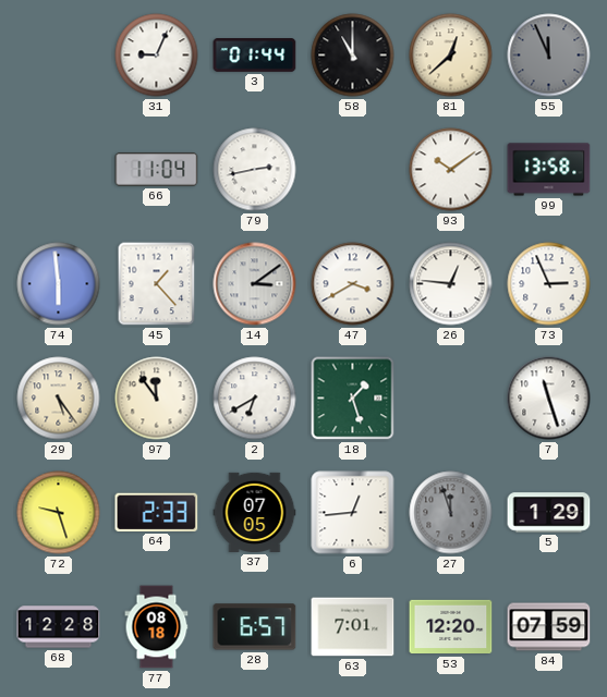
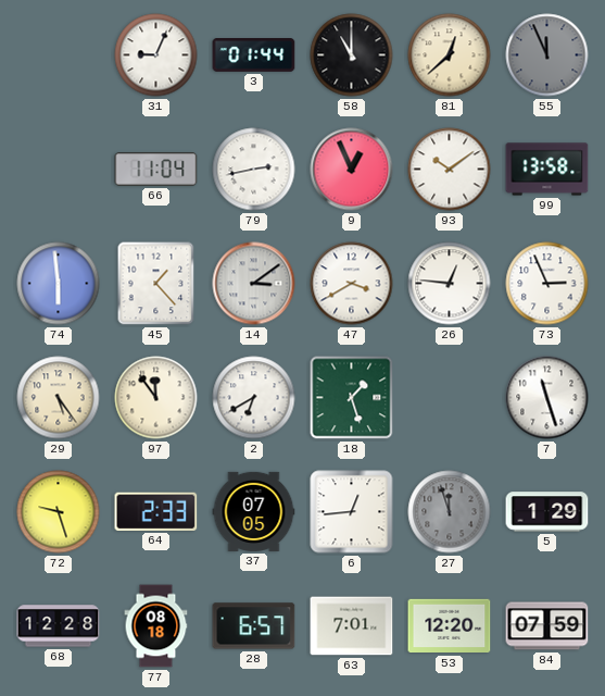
9: none -> 12:56 (352, 170)
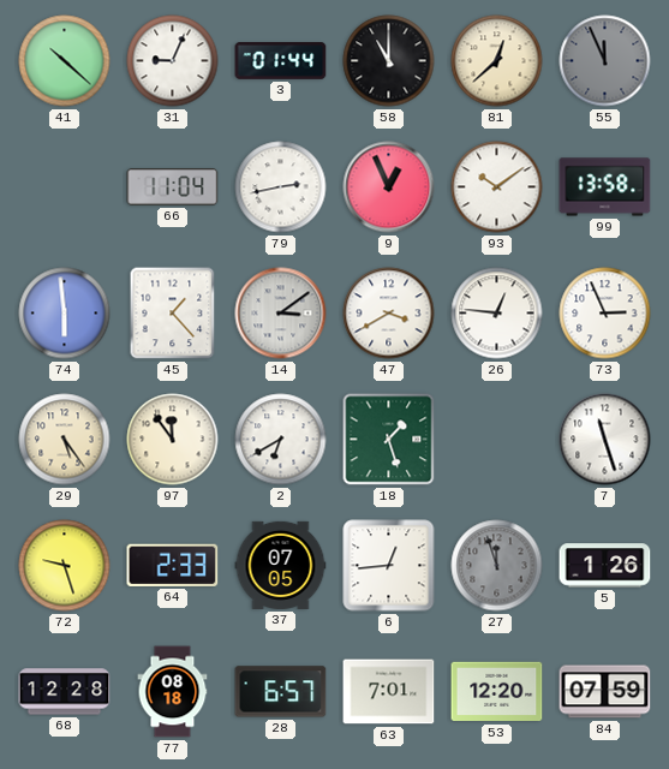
41: none -> 10:22 (65, 61)
5: 1:29 -> 1:26 (605, 566)
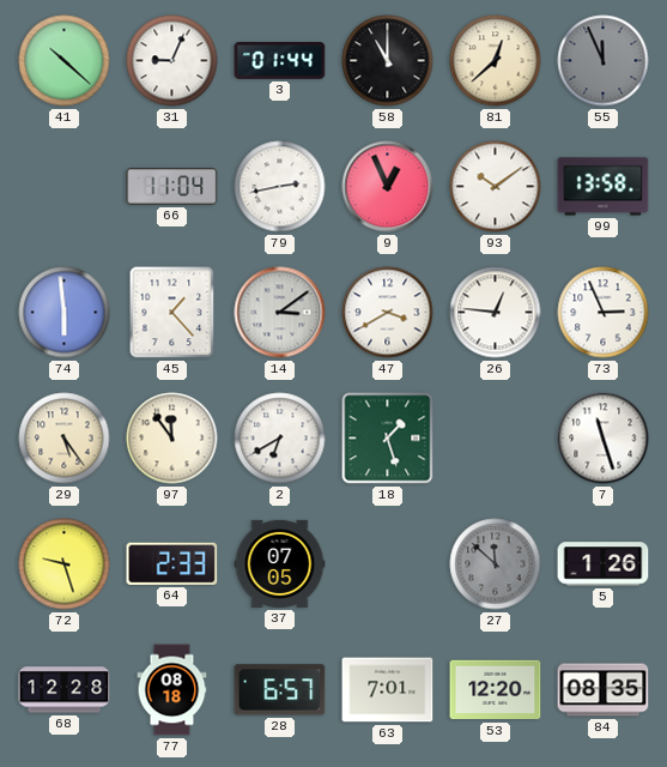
6: 12:44 -> none (389, 566)
27: 11:57 -> 11:52 (496, 564)
84: 07:59 -> 08:35 (604, 690)
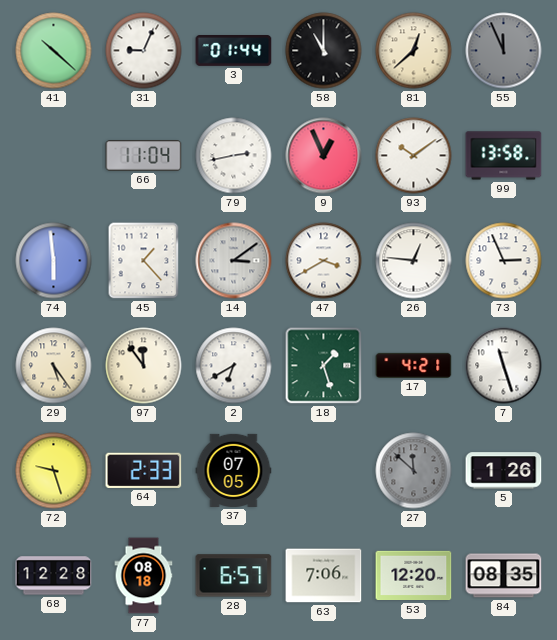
17: none -> 4:21 (414, 365)
63: 7:01 -> 7:06 (324, 576)
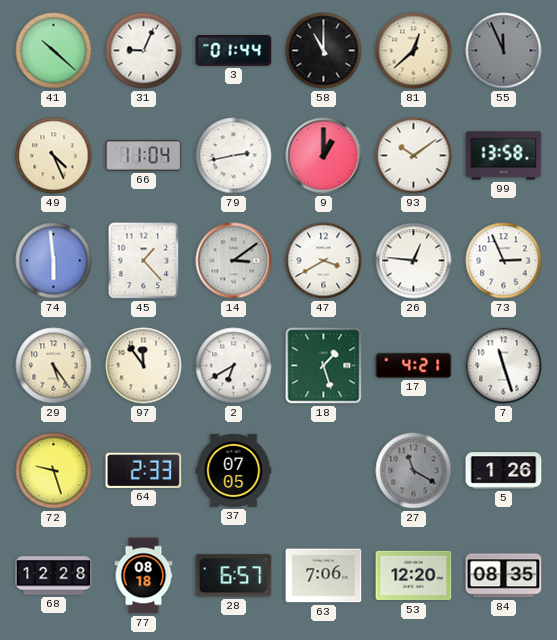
49: none -> 4:26 (54, 156)
9: 12:56 -> 1:00 (324, 156)
27: 11:52 -> 11:20 (414, 471)
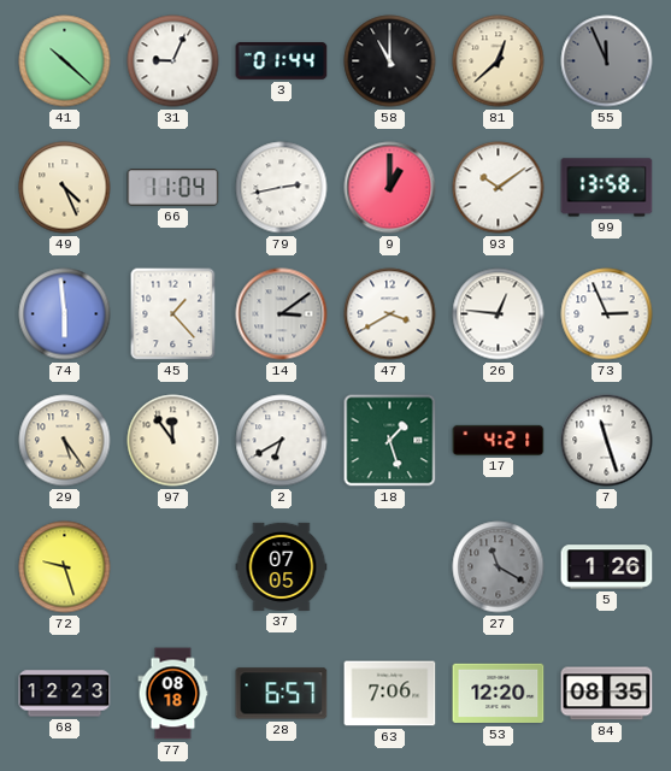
64: 2:33 -> none (144, 470)
68: 12:28 -> 12:23 (65, 694)
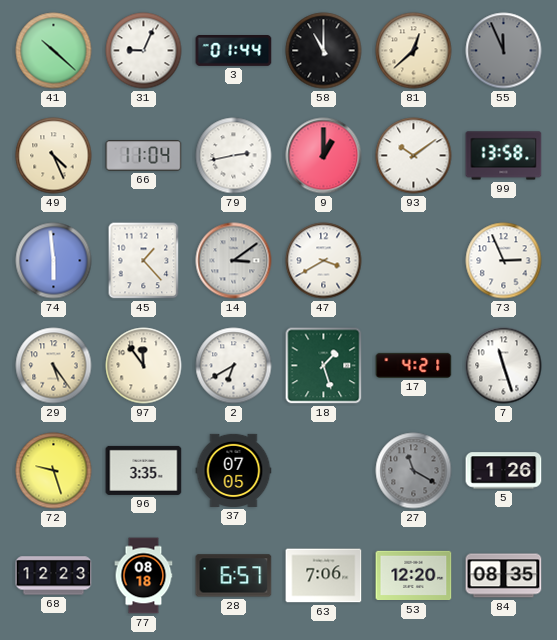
26: 12:46 -> none (499, 314)
96: none -> 3:35 (144, 470)
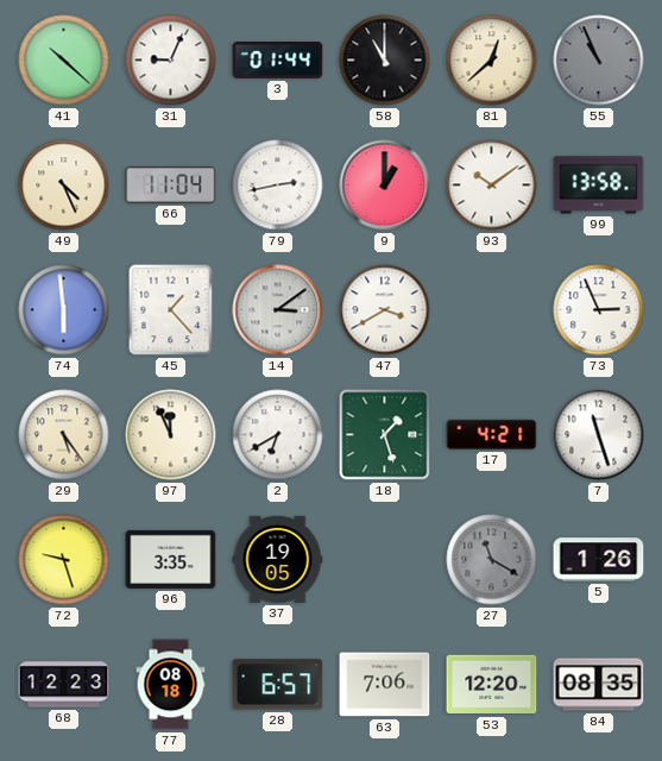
55: 11:56 -> 10:56 (599, 61)
97: 11:54 -> 11:56 (171, 435)
37: 07:05 -> 19:05 (278, 559)
